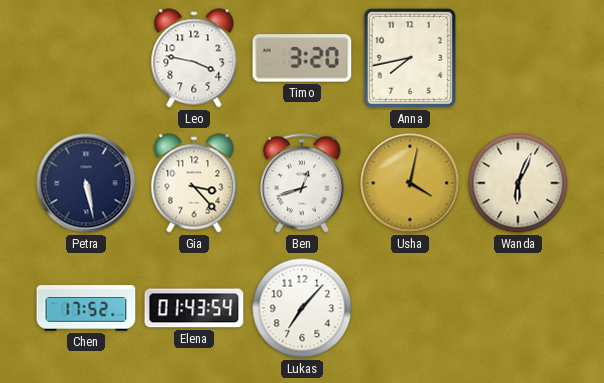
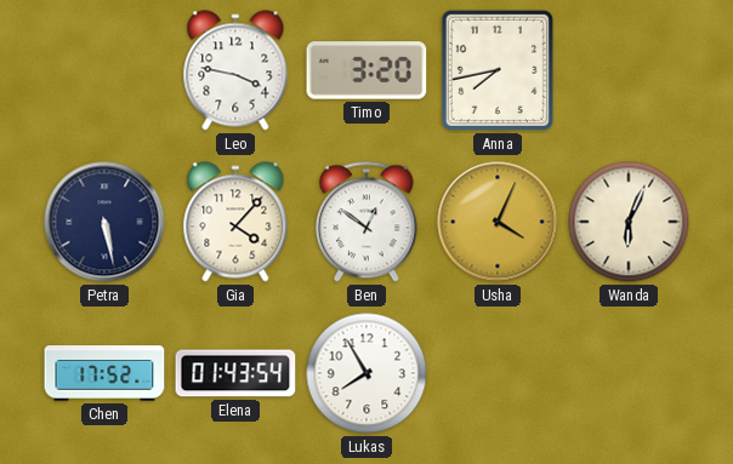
Gia: 3:23 -> 4:07 (235, 222)
Ben: 12:42 -> 12:51 (366, 222)
Usha: 4:02 -> 4:04 (498, 222)
Lukas: 7:07 -> 7:55 (366, 373)
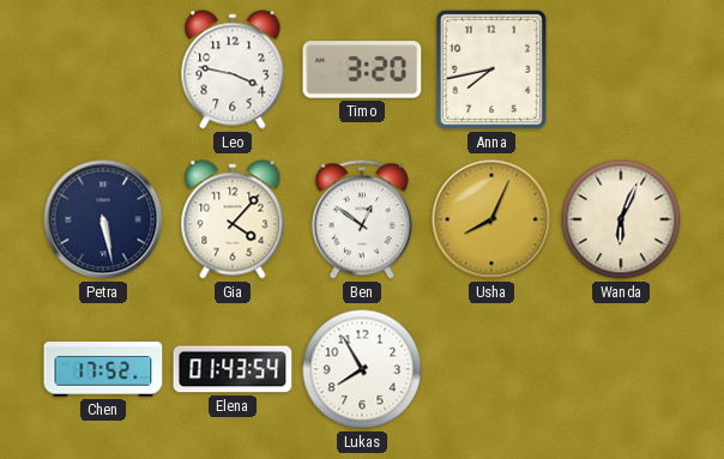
Usha: 4:04 -> 8:04 (491, 219)
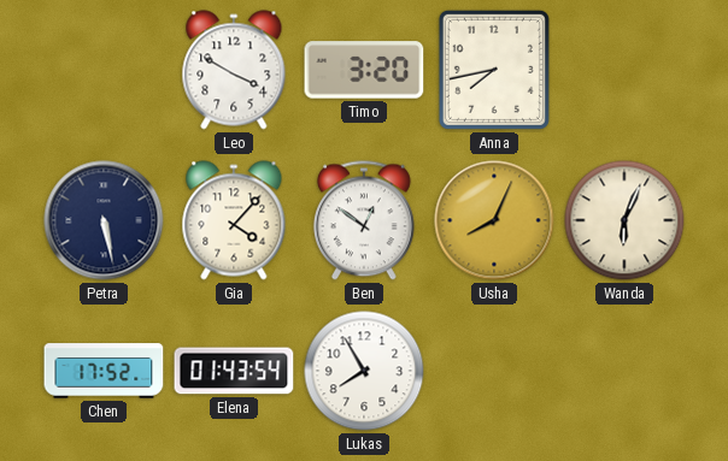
Leo: 3:47 -> 3:50 (234, 70)
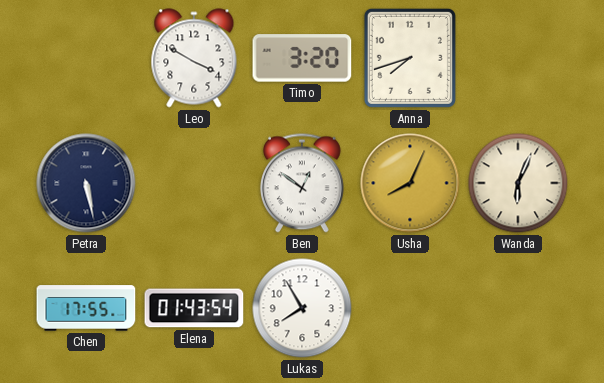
Anna: 7:43 -> 7:42 (410, 58)
Gia: 4:07 -> none (234, 220)
Chen: 17:52 -> 17:55 (86, 308)
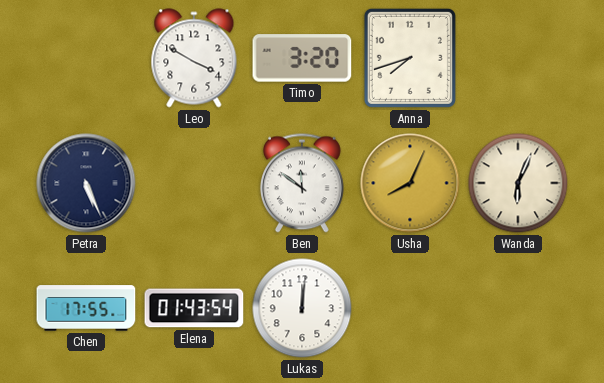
Petra: 5:28 -> 5:26 (86, 183)
Ben: 12:51 -> 11:51 (302, 183)
Lukas: 7:55 -> 12:01 (302, 308)
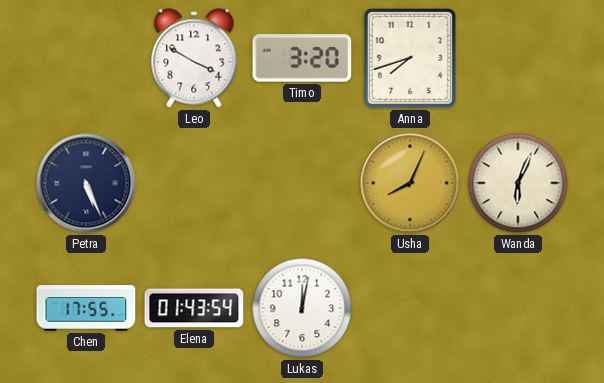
Ben: 11:51 -> none (302, 183)
Lukas: 12:01 -> 12:02 (302, 308)
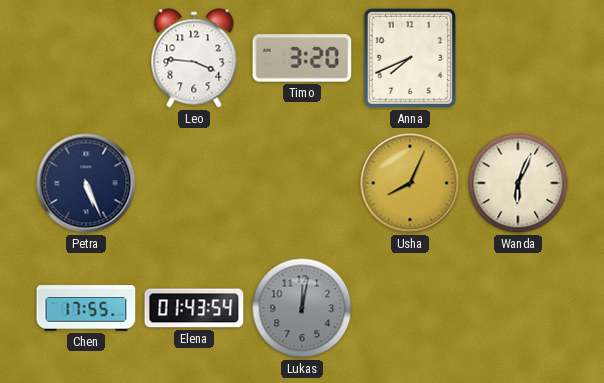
Leo: 3:50 -> 3:46 (194, 58)
Anna: 7:42 -> 7:41 (410, 58)
Lukas dial: white -> grey (302, 308)
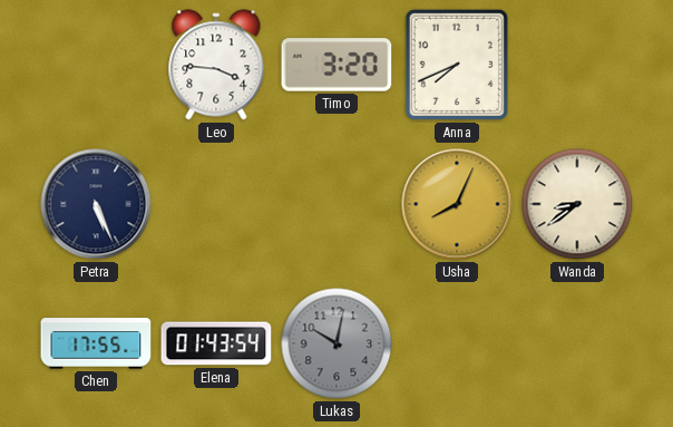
Wanda: 6:04 -> 8:39 (577, 204)
Lukas: 12:02 -> 10:02 (336, 343)
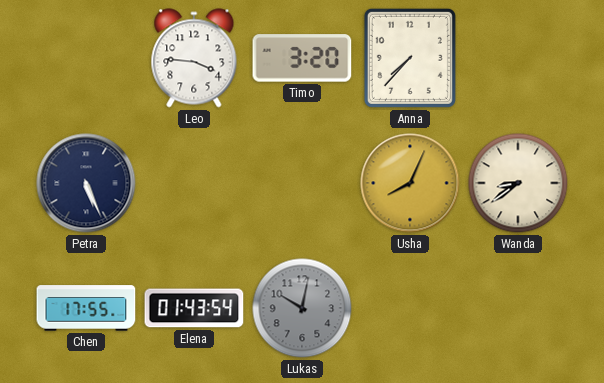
Anna: 7:41 -> 7:37 (410, 58)
